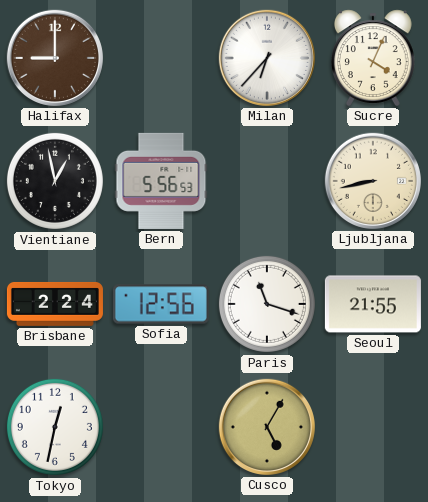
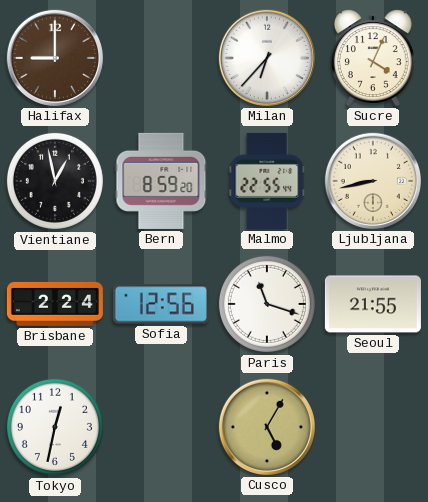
Bern: 5:56 -> 8:59 (161, 181)
Malmo: none -> 22:55 (267, 181)
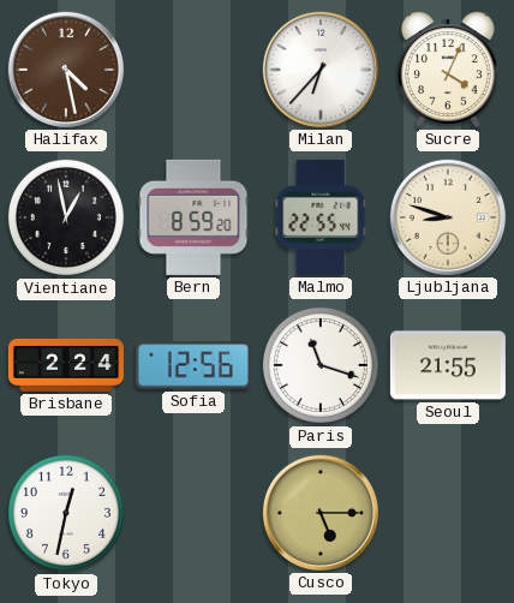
Halifax: 9:00 -> 4:28 (66, 70)
Ljubljana: 8:43 -> 8:48 (448, 217)
Cusco: 5:05 -> 5:15 (321, 513)
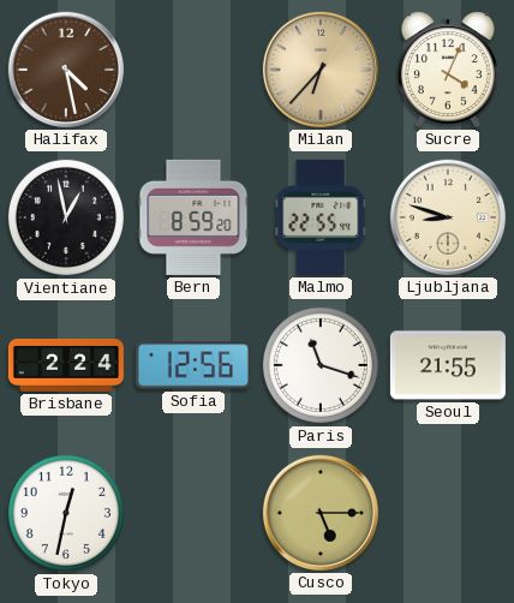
Milan dial: white -> champagne (321, 70)
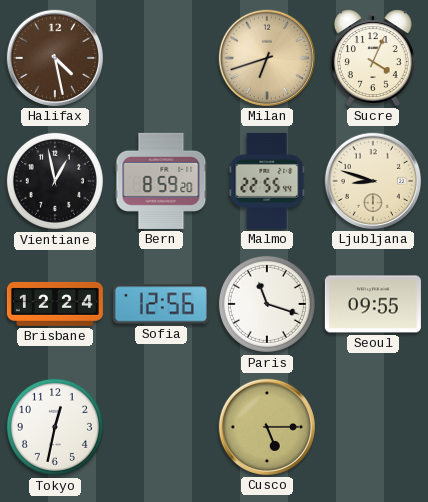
Milan: 6:37 -> 6:42 (267, 58)
Brisbane: 2:24 -> 12:24 (55, 304)
Seoul: 21:55 -> 09:55 (373, 304)
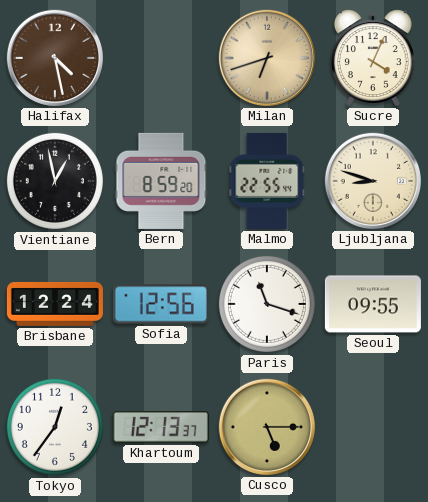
Tokyo: 12:32 -> 12:36 (55, 427)
Khartoum: none -> 12:13 (161, 427)
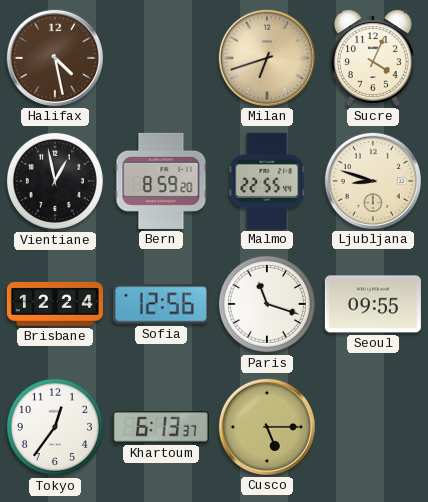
Khartoum: 12:13 -> 6:13 (161, 427)
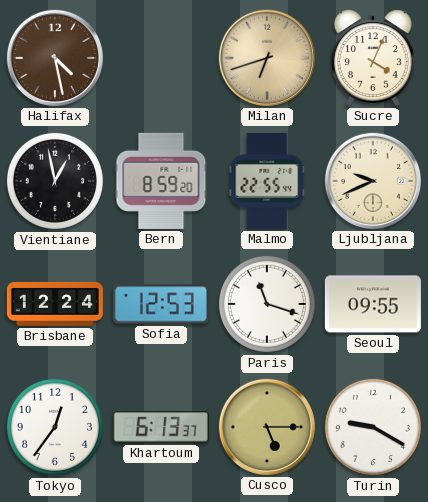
Ljubljana: 8:48 -> 9:41 (373, 181)
Sofia: 12:56 -> 12:53 (161, 304)
Turin: none -> 9:20 (373, 427)
